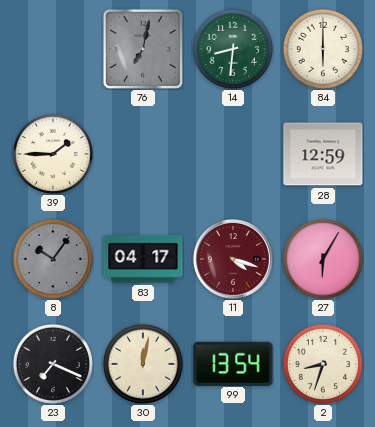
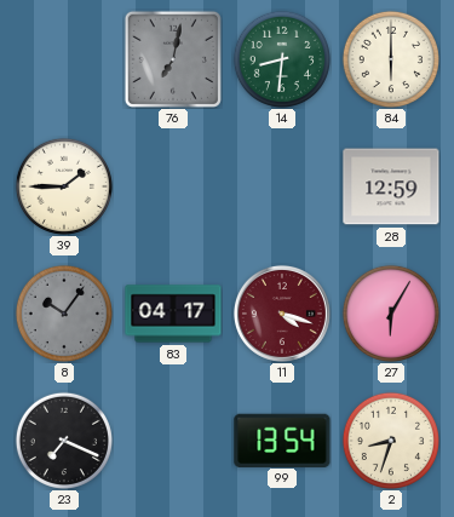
30: 12:02 -> none (143, 364)
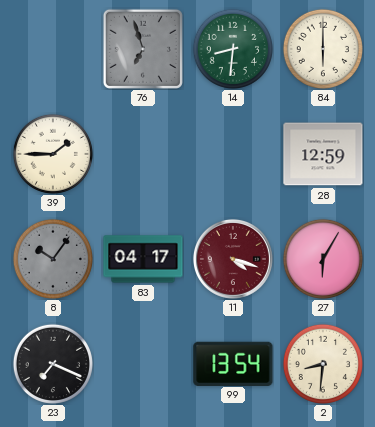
76: 7:02 -> 6:57 (143, 49)
2: 8:33 -> 8:31 (323, 364)
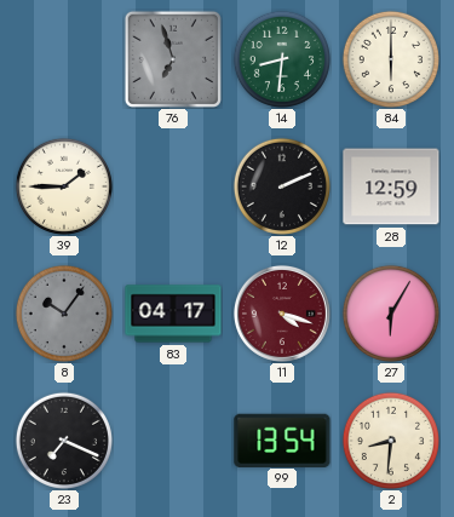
12: none -> 2:11 (282, 186)
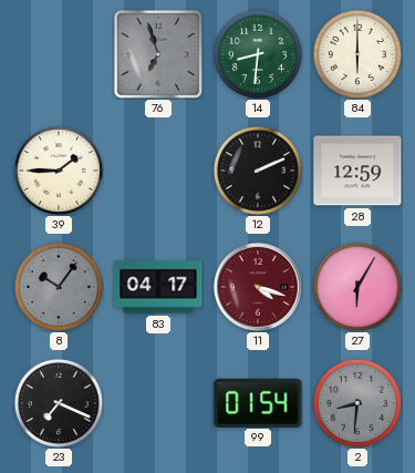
99: 13:54 -> 01:54 (258, 402)
2 dial: cream -> grey (357, 403)
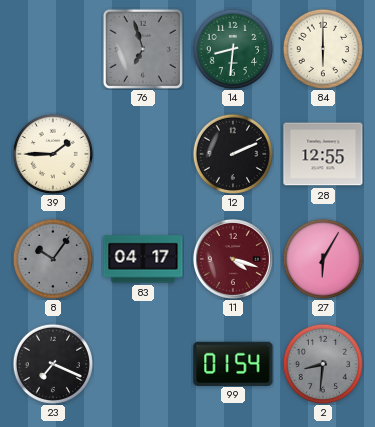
28: 12:59 -> 12:55 (323, 154)
